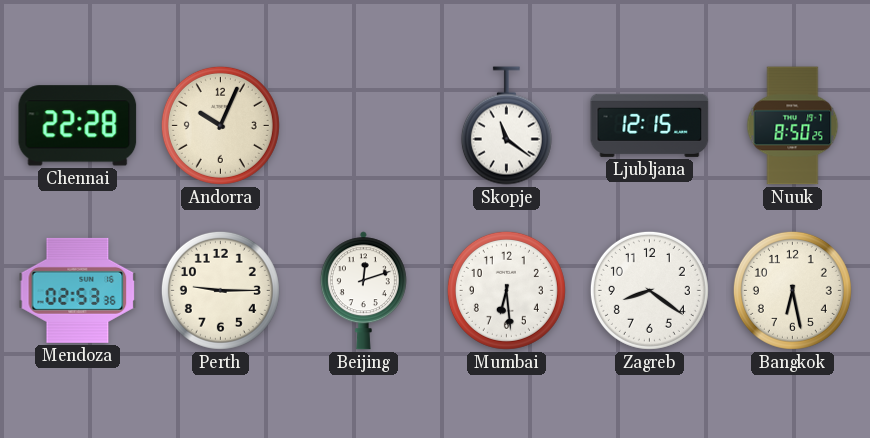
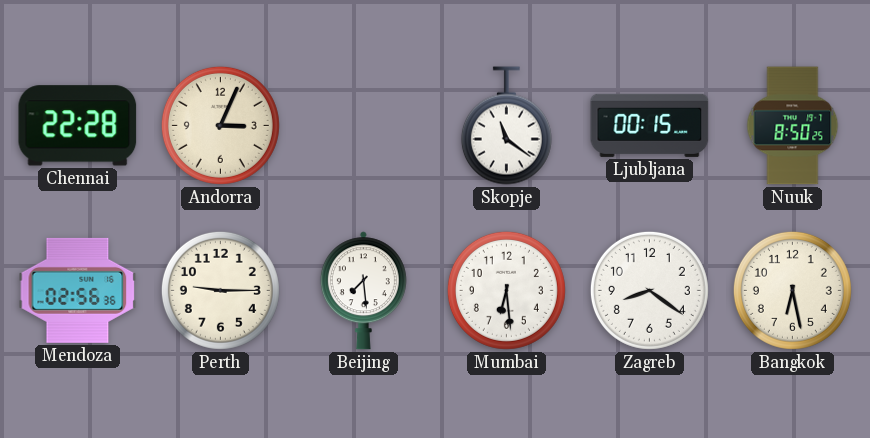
Andorra: 10:04 -> 3:04 (220, 125)
Ljubljana: 12:15 -> 00:15 (650, 125)
Mendoza: 02:53 -> 02:56 (78, 290)
Beijing: 12:12 -> 7:29 (363, 291)
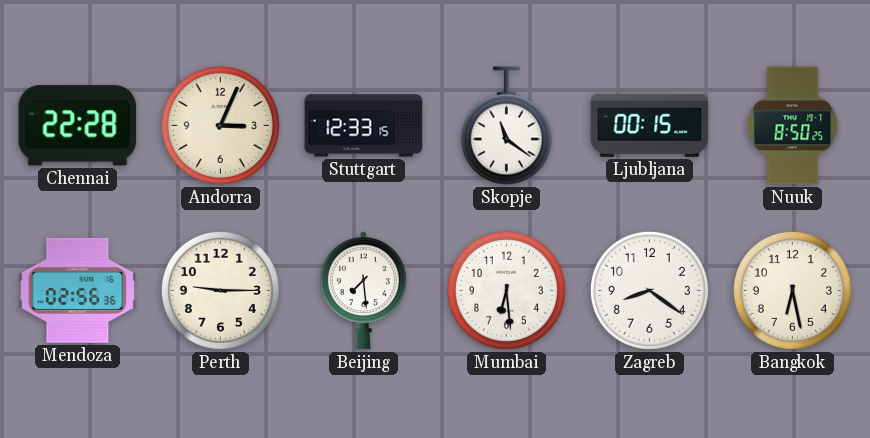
Stuttgart: none -> 12:33 (364, 126)
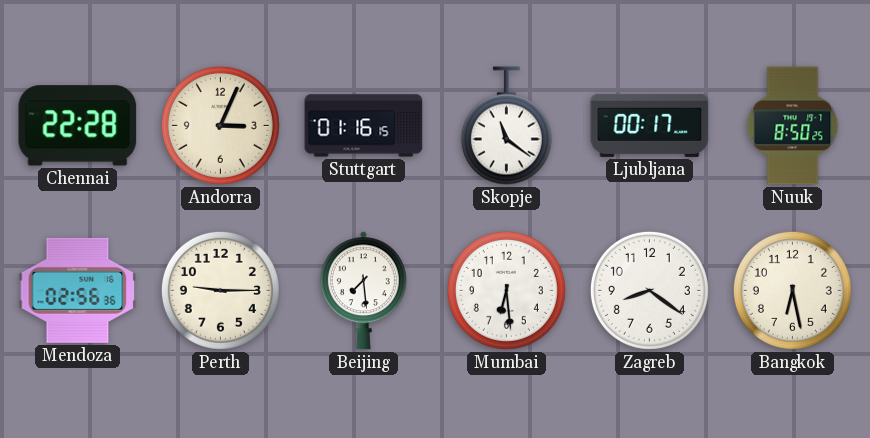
Stuttgart: 12:33 -> 01:16 (364, 126)
Ljubljana: 00:15 -> 00:17 (650, 125)
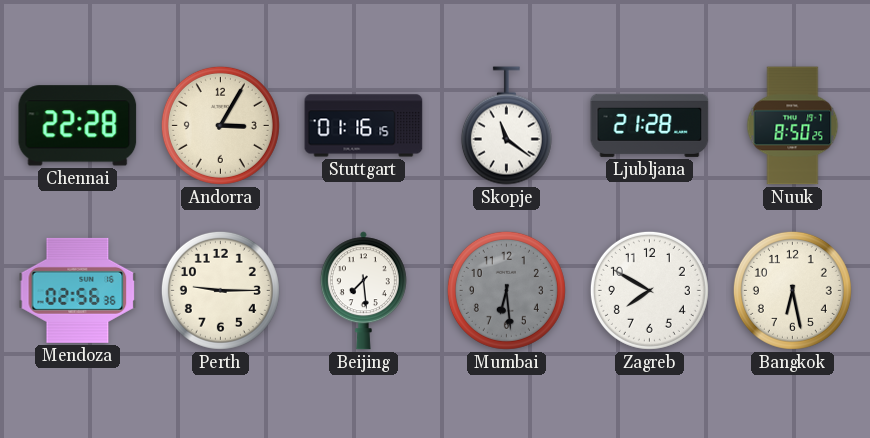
Andorra: 3:04 -> 3:05 (220, 125)
Ljubljana: 00:17 -> 21:28 (650, 125)
Mumbai dial: white -> grey (506, 290)
Zagreb: 8:21 -> 7:50 (649, 290)
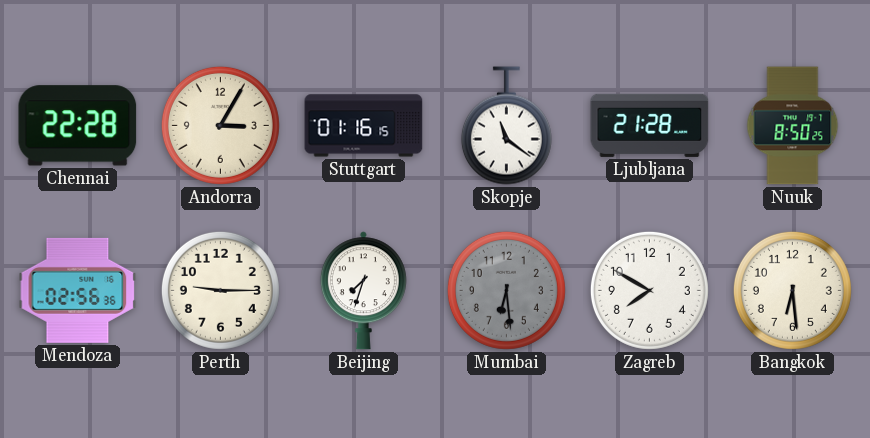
Beijing: 7:29 -> 7:33 (363, 291)
Bangkok: 6:28 -> 6:29 (792, 290)
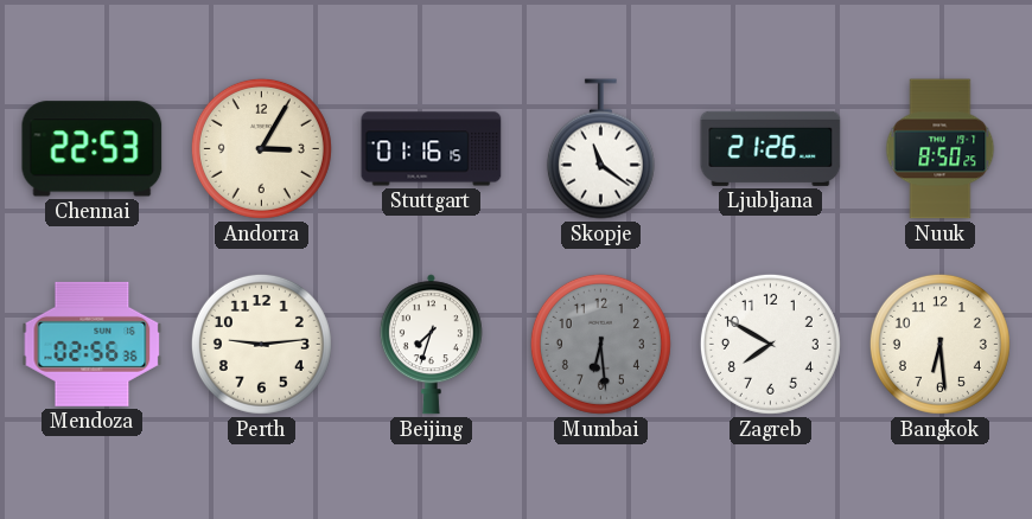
Chennai: 22:28 -> 22:53 (93, 149)
Ljubljana: 21:28 -> 21:26 (771, 148)
Perth: 9:15 -> 9:14 (261, 344)
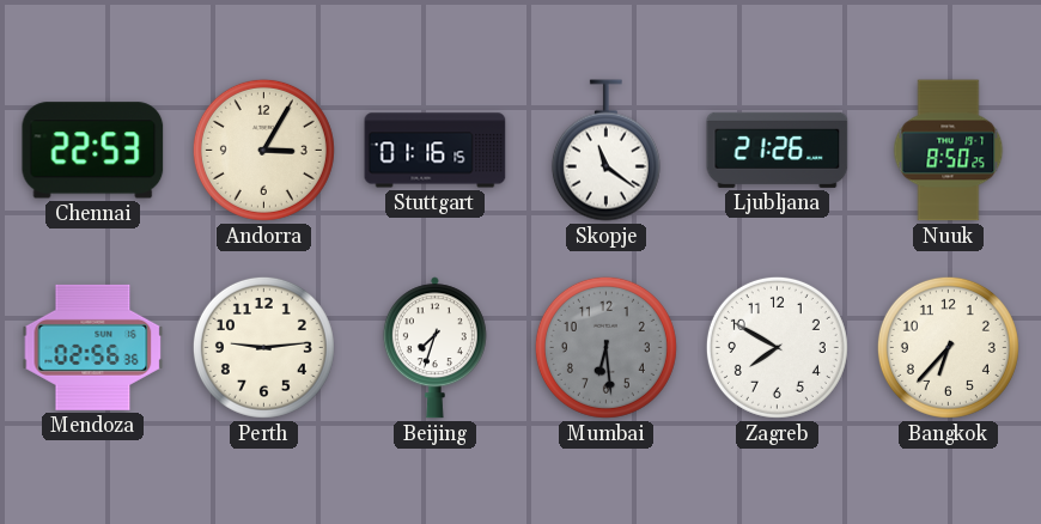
Bangkok: 6:29 -> 6:37 (948, 347)
